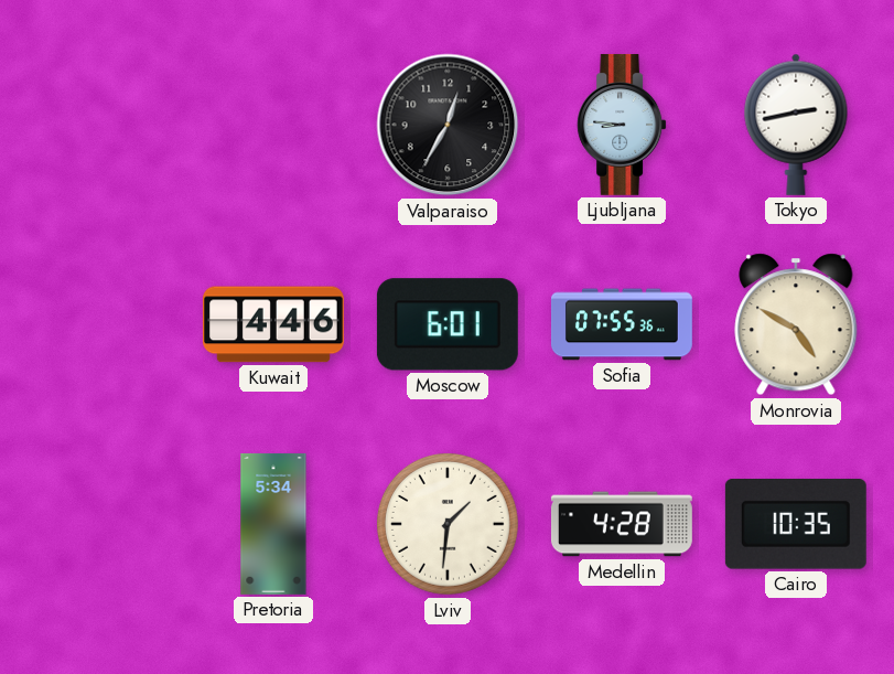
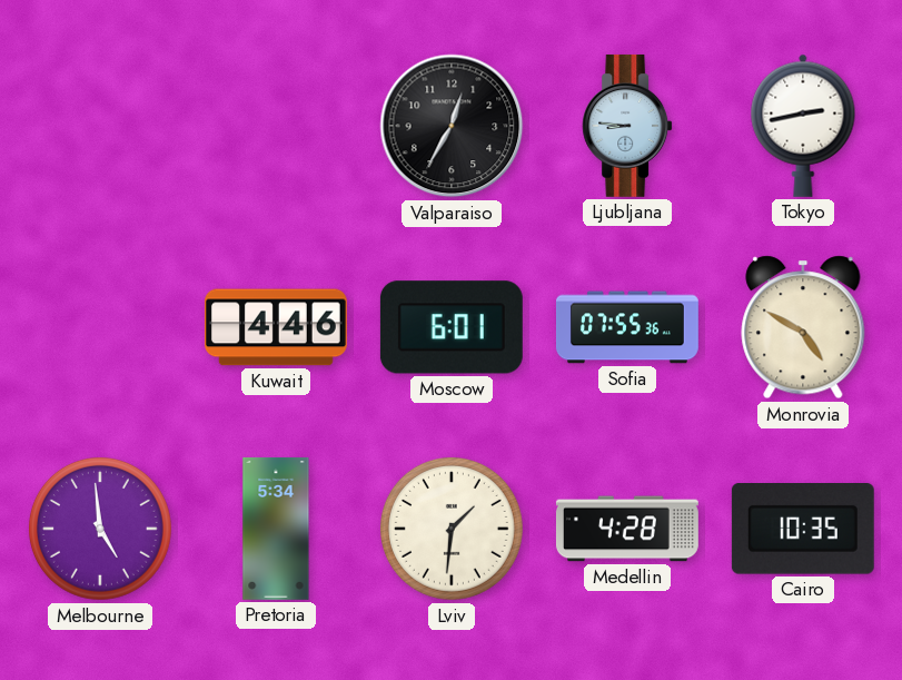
Melbourne: none -> 4:59 (100, 529)
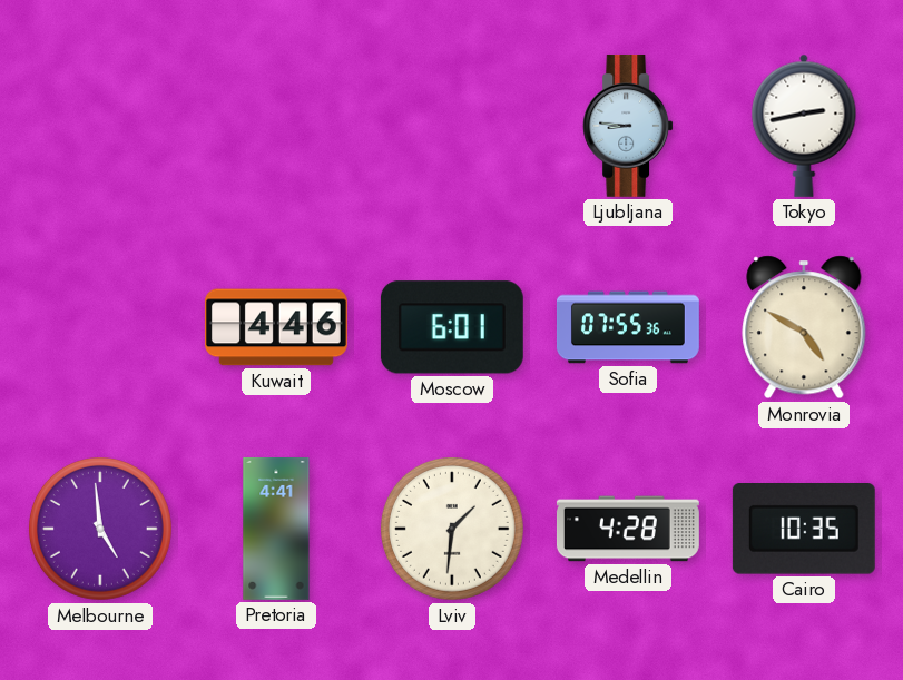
Valparaiso: 12:35 -> none (452, 126)
Pretoria: 5:34 -> 4:41 (276, 529)
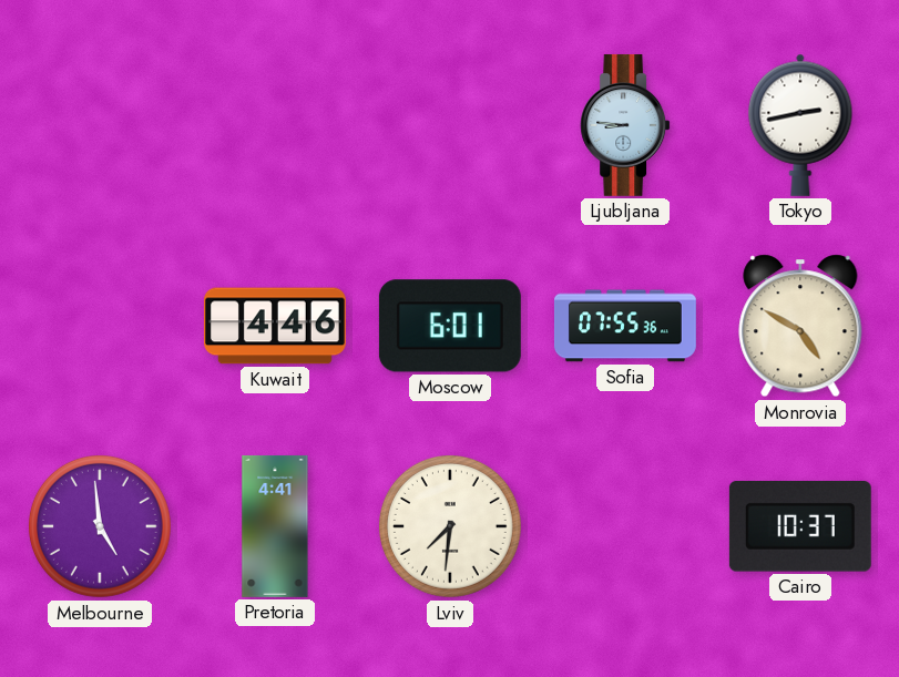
Lviv: 1:31 -> 7:31 (450, 526)
Medellin: 4:28 -> none (628, 529)
Cairo: 10:35 -> 10:37 (800, 527)
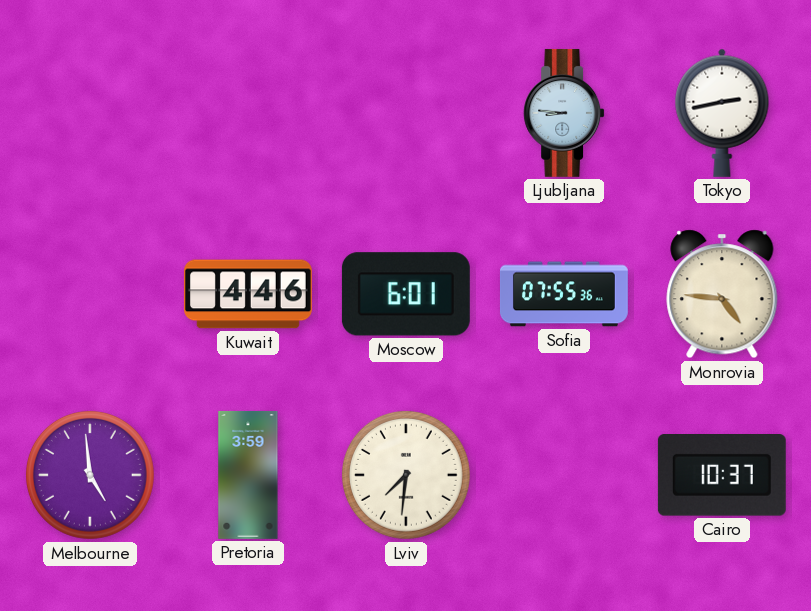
Monrovia: 4:50 -> 4:46 (722, 294)
Pretoria: 4:41 -> 3:59 (248, 475)
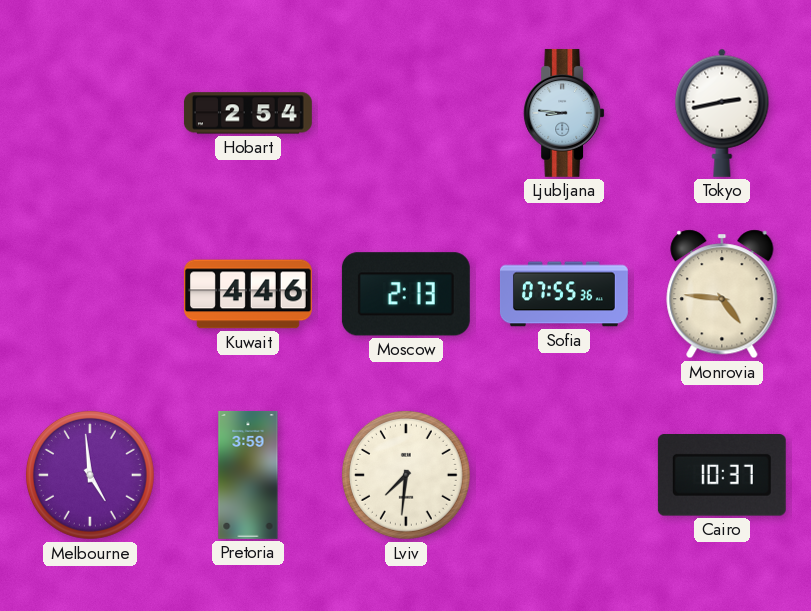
Hobart: none -> 2:54 (248, 113)
Moscow: 6:01 -> 2:13 (406, 294)
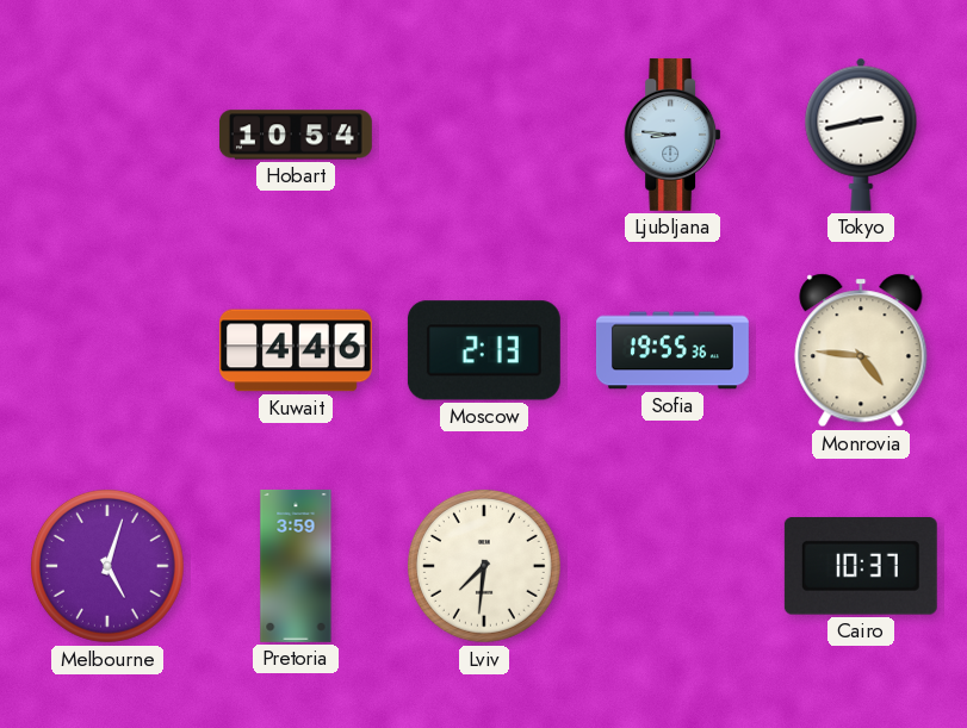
Hobart: 2:54 -> 10:54 (296, 135)
Sofia: 07:55 -> 19:55 (672, 350)
Melbourne: 4:59 -> 5:03 (107, 566)
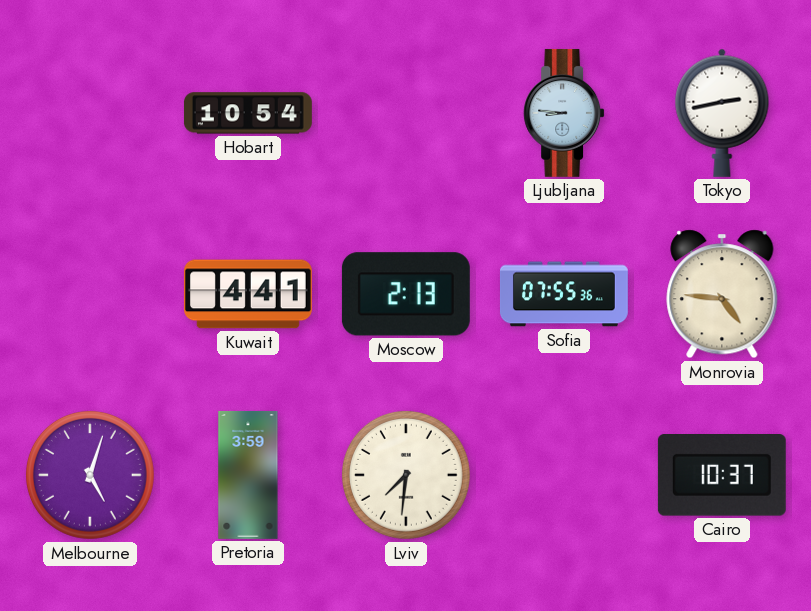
Kuwait: 4:46 -> 4:41 (248, 294)
Sofia: 19:55 -> 07:55 (564, 294)
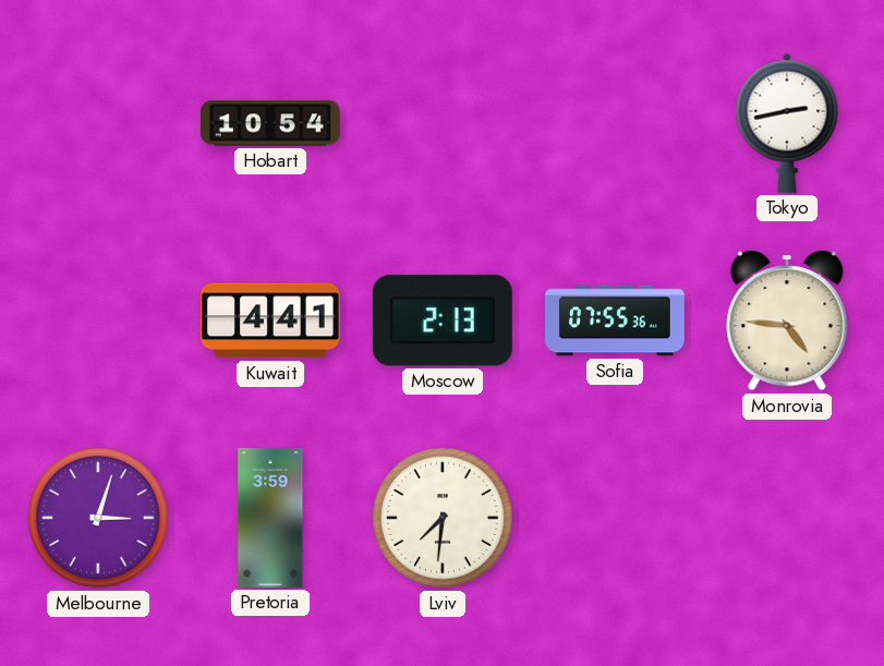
Ljubljana: 8:46 -> none (564, 113)
Melbourne: 5:03 -> 3:03 (98, 518)
Cairo: 10:37 -> none (722, 476)
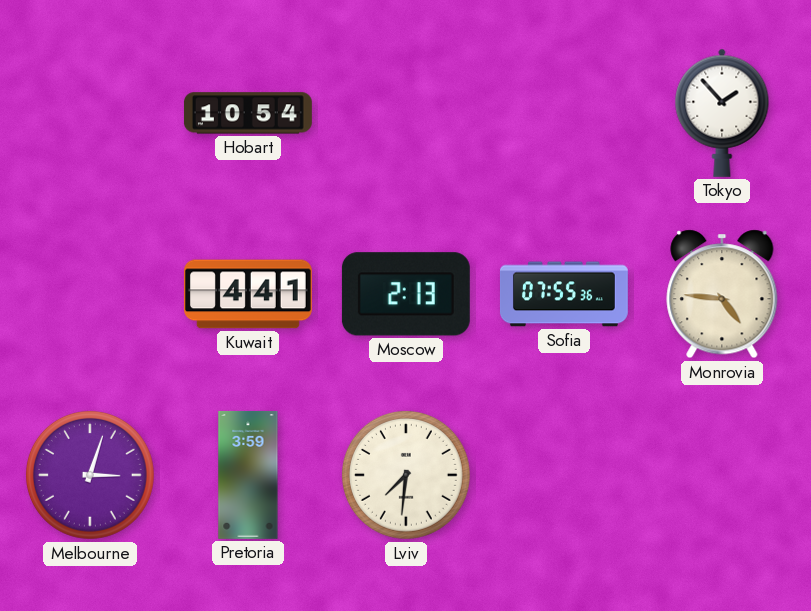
Tokyo: 2:43 -> 1:53 (722, 113)
